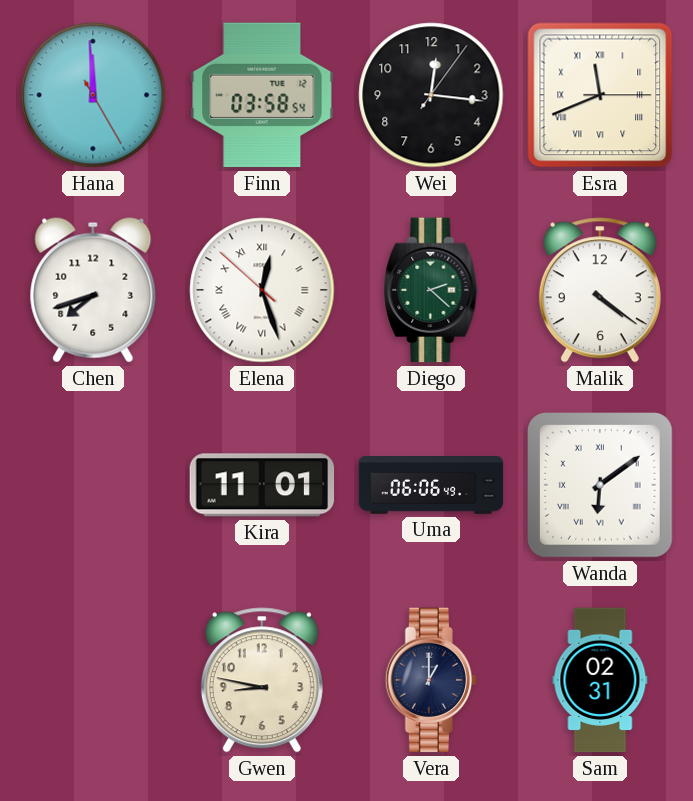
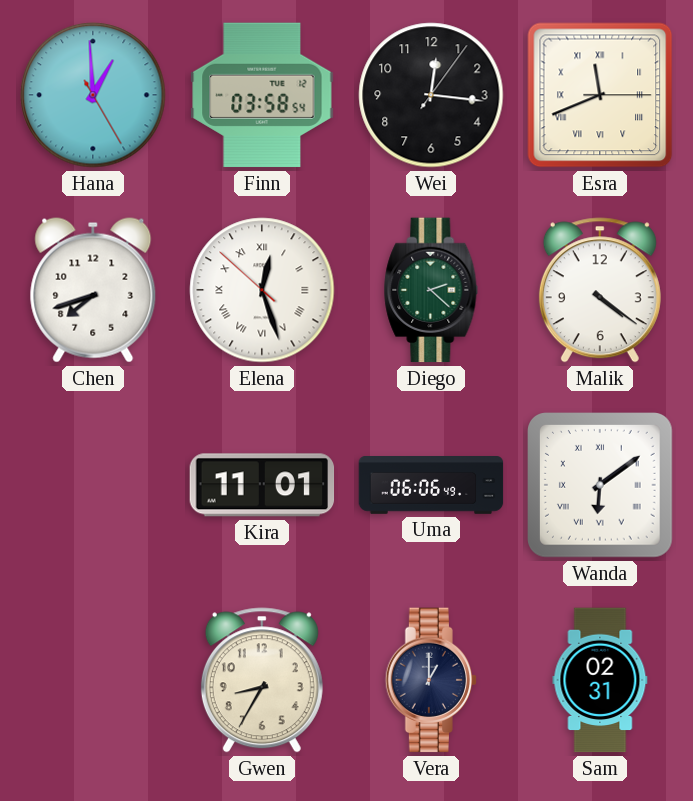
Hana: 11:59 -> 12:59 (93, 95)
Gwen: 8:47 -> 8:35 (262, 680)
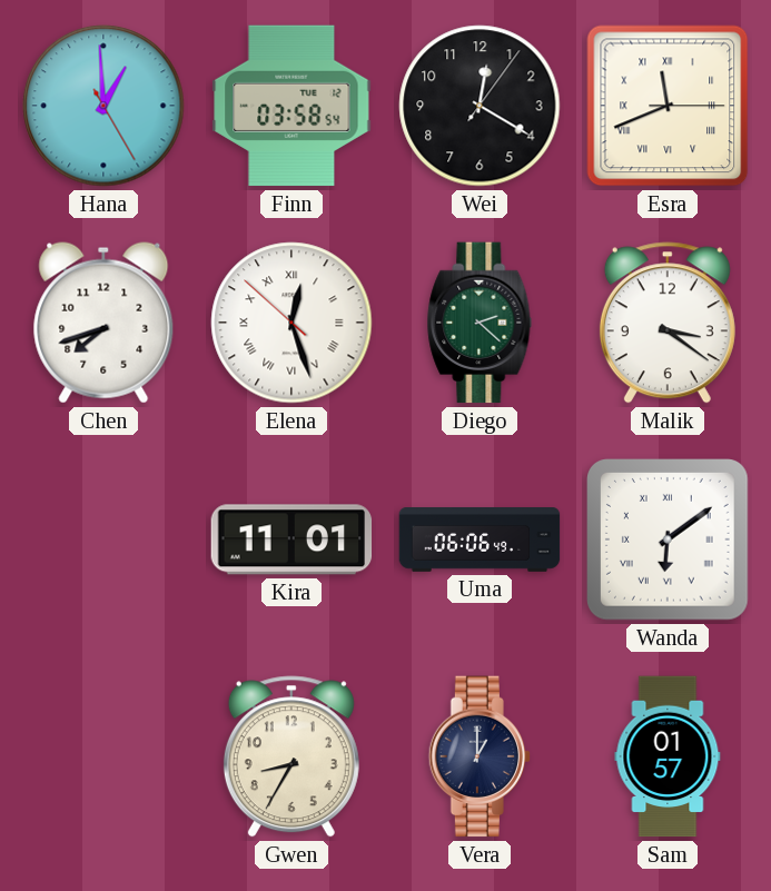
Wei: 12:16 -> 12:20 (480, 106)
Malik: 4:21 -> 3:21 (668, 323)
Sam: 02:31 -> 01:57 (668, 756)
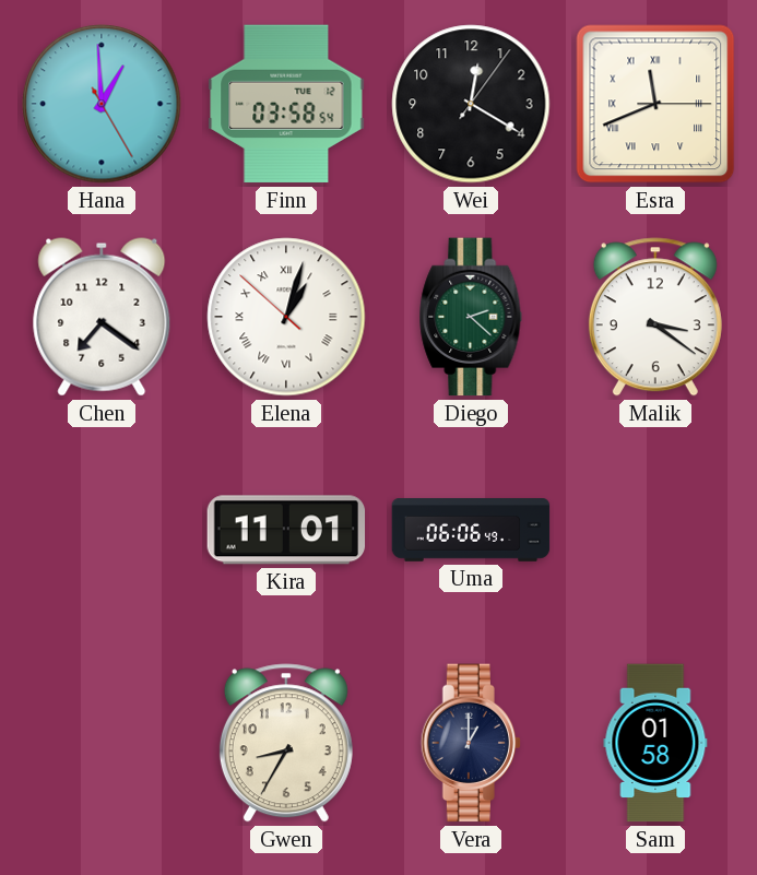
Chen: 7:42 -> 7:21 (102, 317)
Elena: 12:26 -> 1:02 (286, 317)
Wanda: 6:09 -> none (669, 541)
Sam: 01:57 -> 01:58 (655, 743)
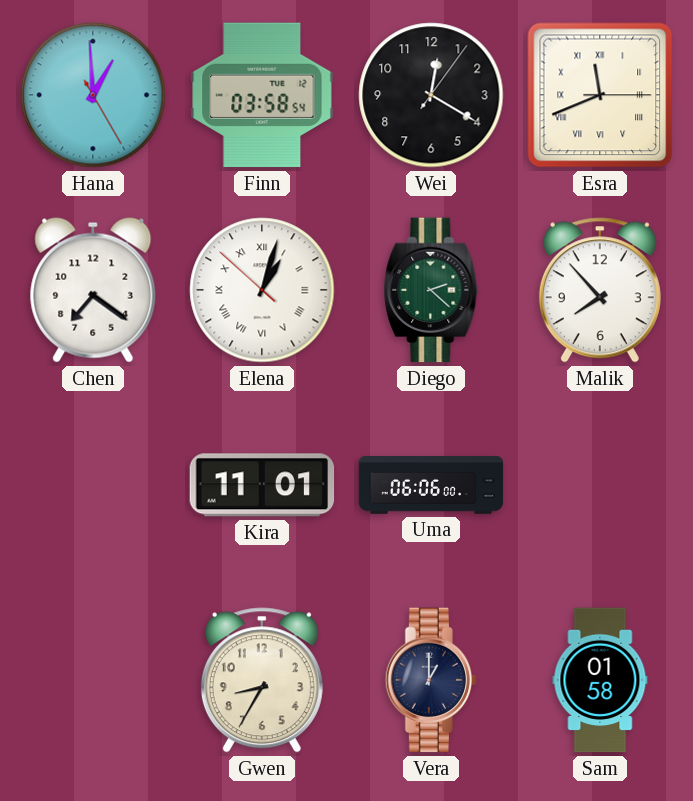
Malik: 3:21 -> 7:53 (600, 290)
Uma: 06:06:49 -> 06:06:00 (431, 486)
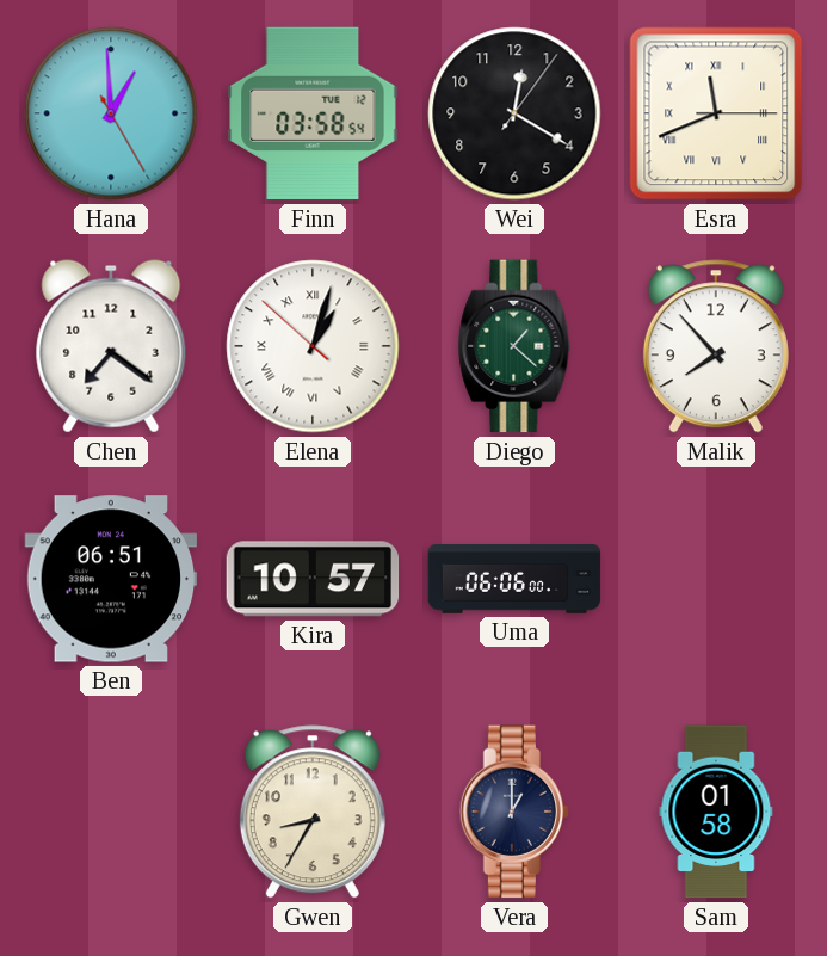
Diego: 2:22 -> 1:22 (514, 346)
Ben: none -> 06:51 (111, 579)
Kira: 11:01 -> 10:57 (313, 579)
